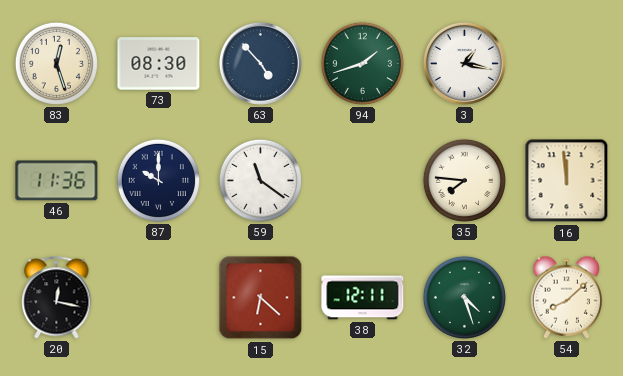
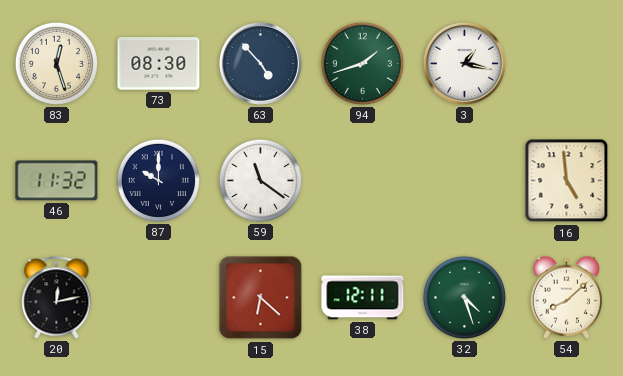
46: 11:36 -> 11:32 (57, 181)
35: 7:46 -> none (464, 180)
16: 11:59 -> 4:59 (567, 181)
20: 12:17 -> 12:13 (57, 298)
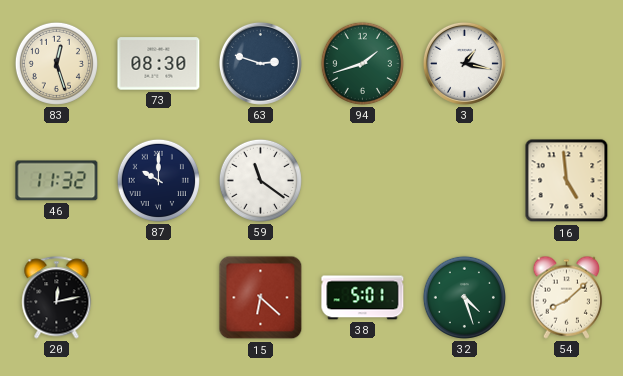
63: 4:53 -> 2:48 (260, 63)
38: 12:11 -> 5:01 (363, 298)
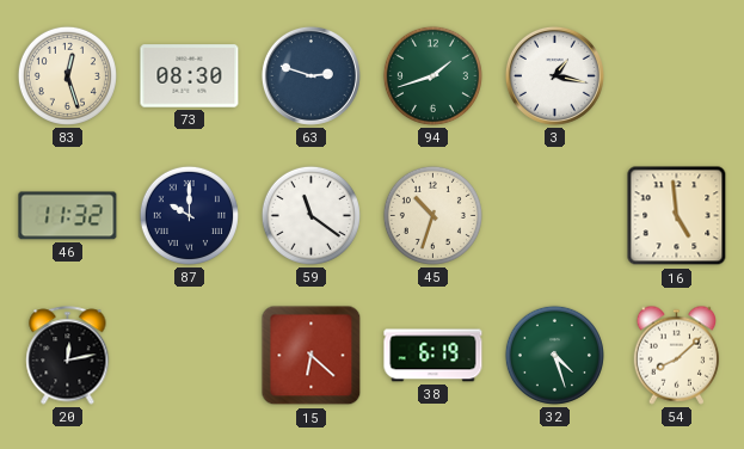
45: none -> 10:33 (432, 215)
38: 5:01 -> 6:19 (434, 356)
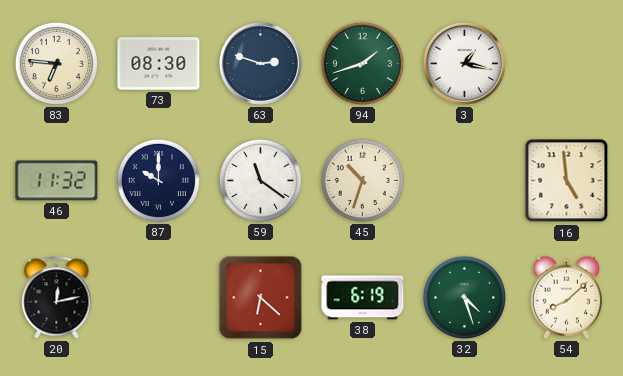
83: 12:27 -> 6:46 (56, 63)
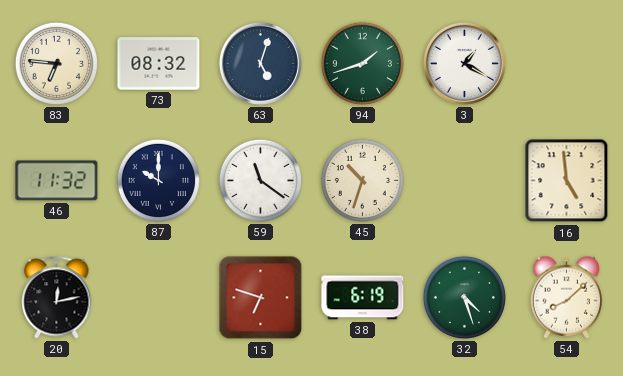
73: 08:30 -> 08:32 (159, 64)
63: 2:48 -> 5:03 (260, 63)
3: 1:17 -> 1:20 (464, 63)
15: 6:22 -> 6:48 (261, 298)
